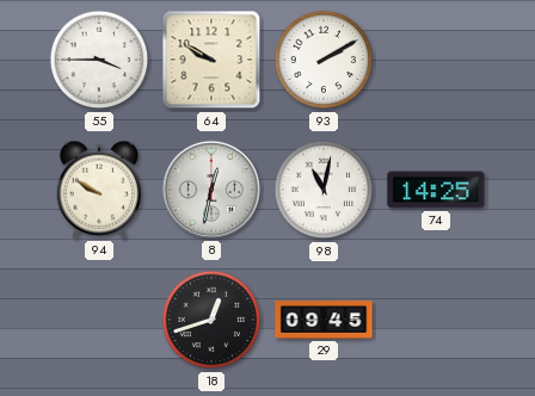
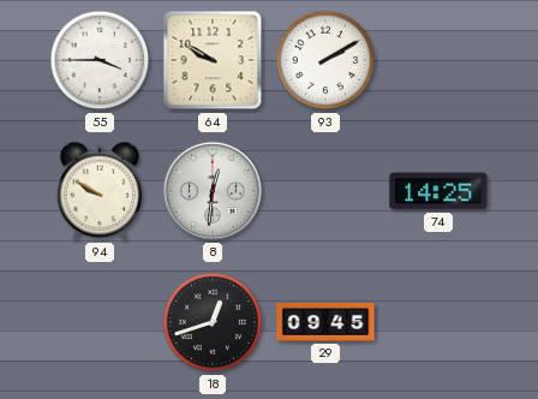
8: 12:32 -> 12:31 (213, 191)
98: 11:02 -> none (324, 190)
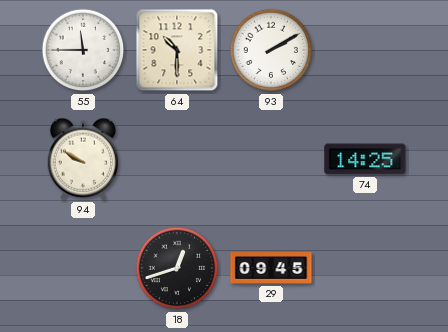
55: 3:45 -> 11:45 (83, 50)
64: 9:50 -> 10:30 (177, 50)
8: 12:31 -> none (213, 191)
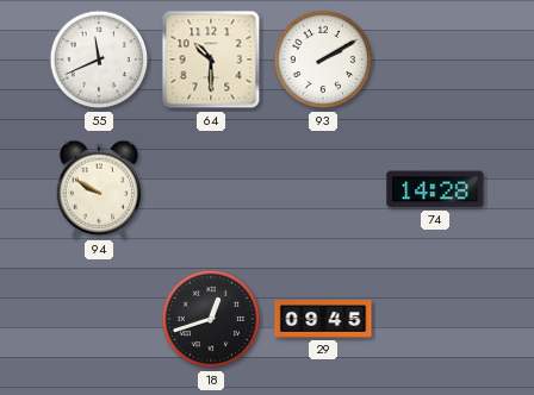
55: 11:45 -> 11:41 (99, 59)
74: 14:25 -> 14:28 (435, 189)
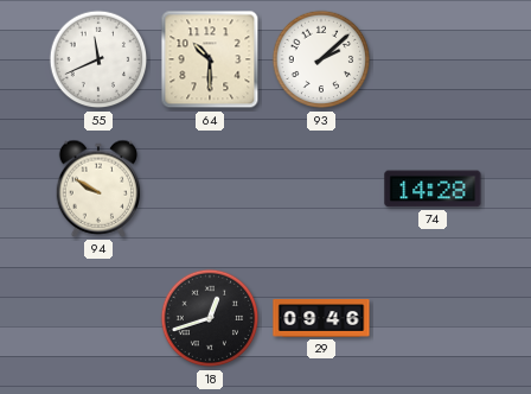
93: 2:10 -> 2:08 (321, 59)
29: 09:45 -> 09:46 (321, 319)
